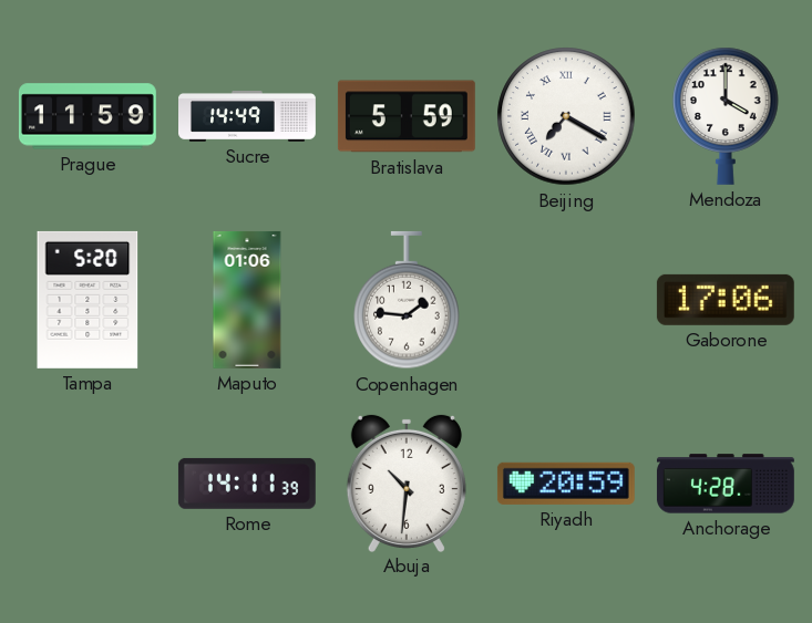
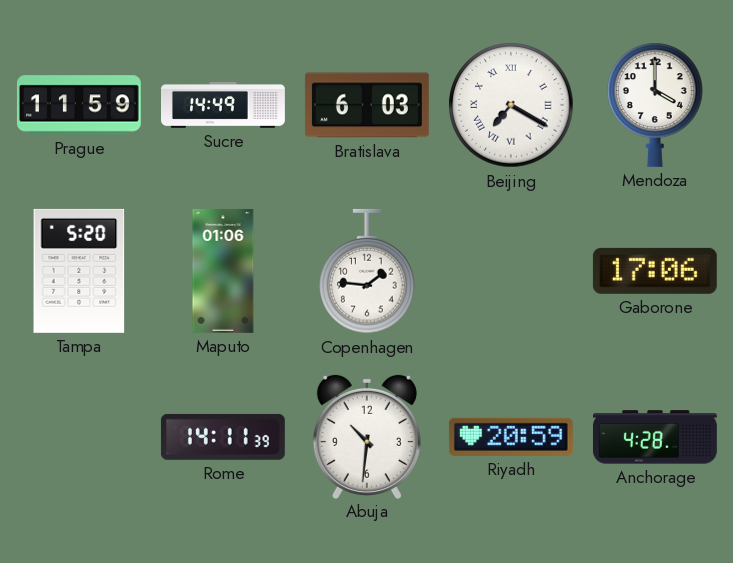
Bratislava: 5:59 -> 6:03 (367, 105)
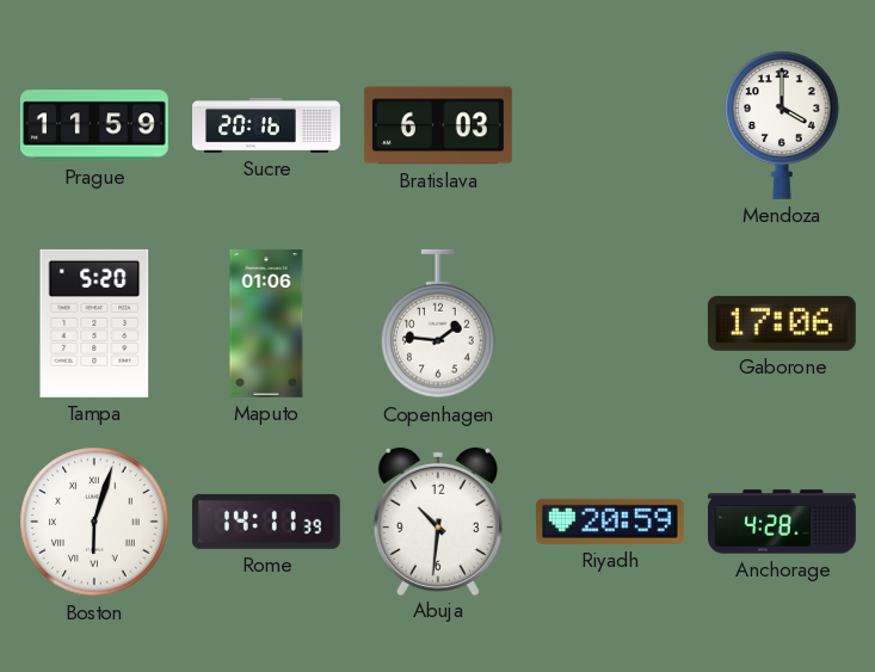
Sucre: 14:49 -> 20:16 (267, 125)
Beijing: 7:20 -> none (511, 105)
Boston: none -> 6:03 (94, 522)
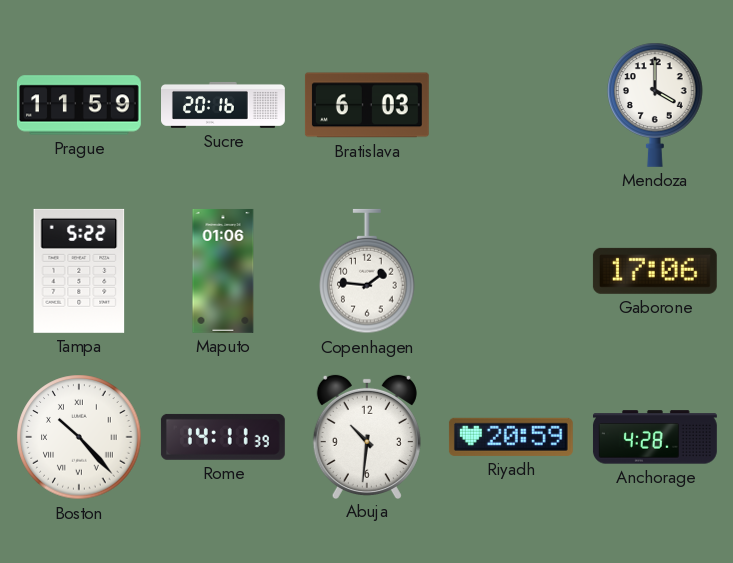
Tampa: 5:20 -> 5:22 (79, 271)
Boston: 6:03 -> 10:23 (79, 437)
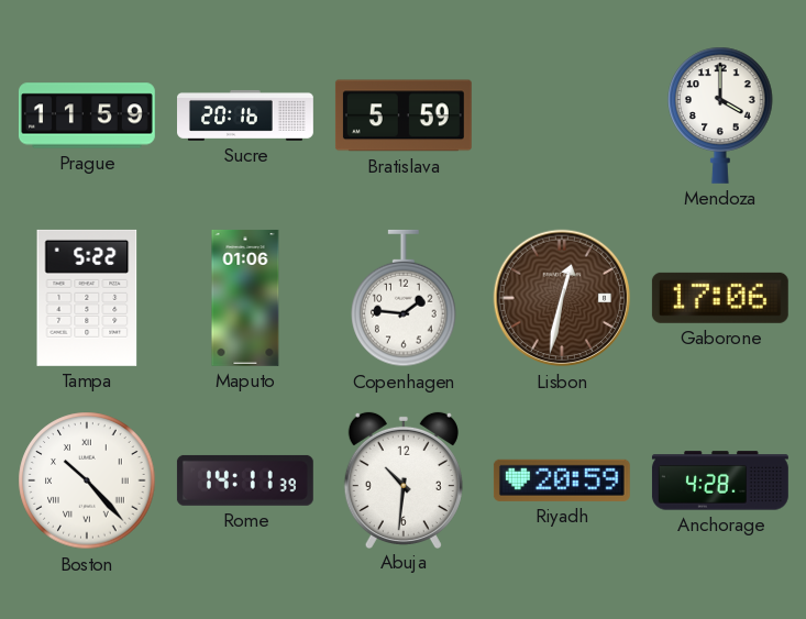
Bratislava: 6:03 -> 5:59 (404, 115)
Lisbon: none -> 12:32 (562, 298)
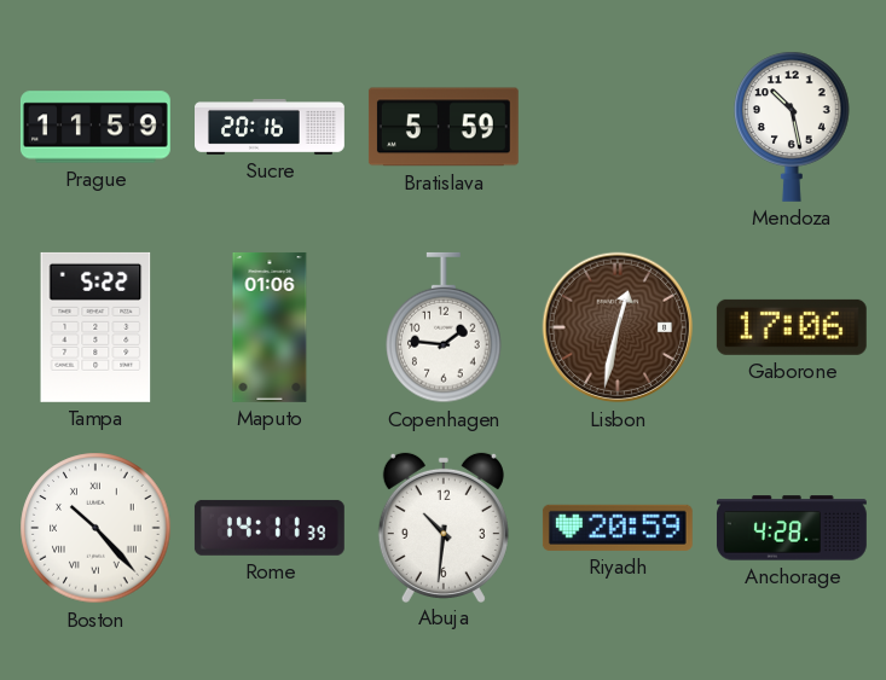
Mendoza: 4:00 -> 10:28 (792, 127)
